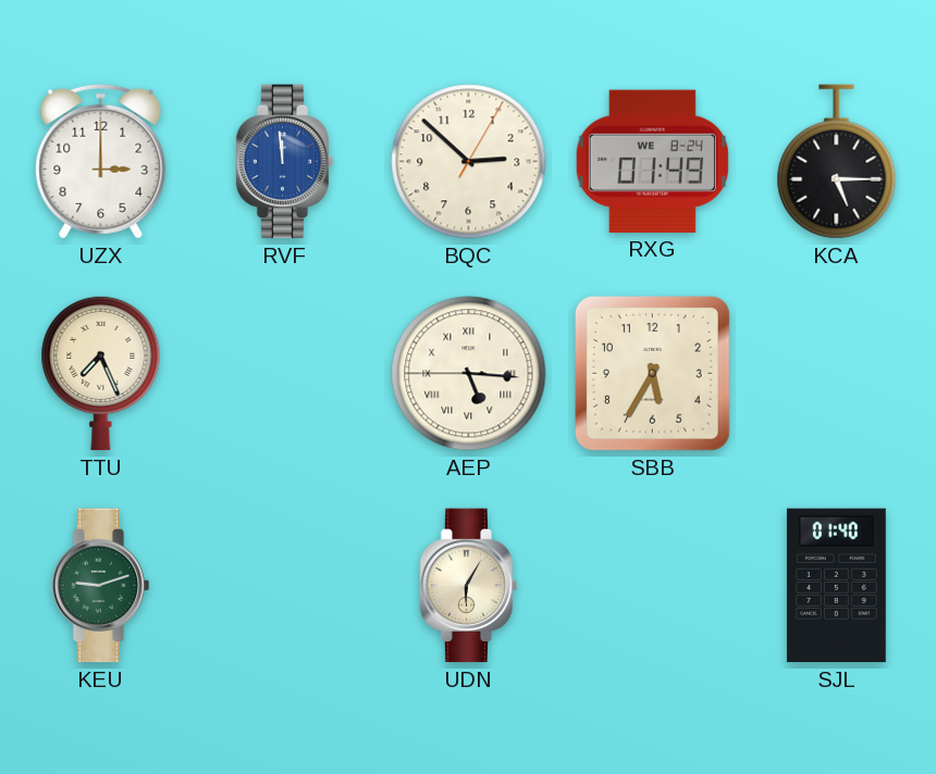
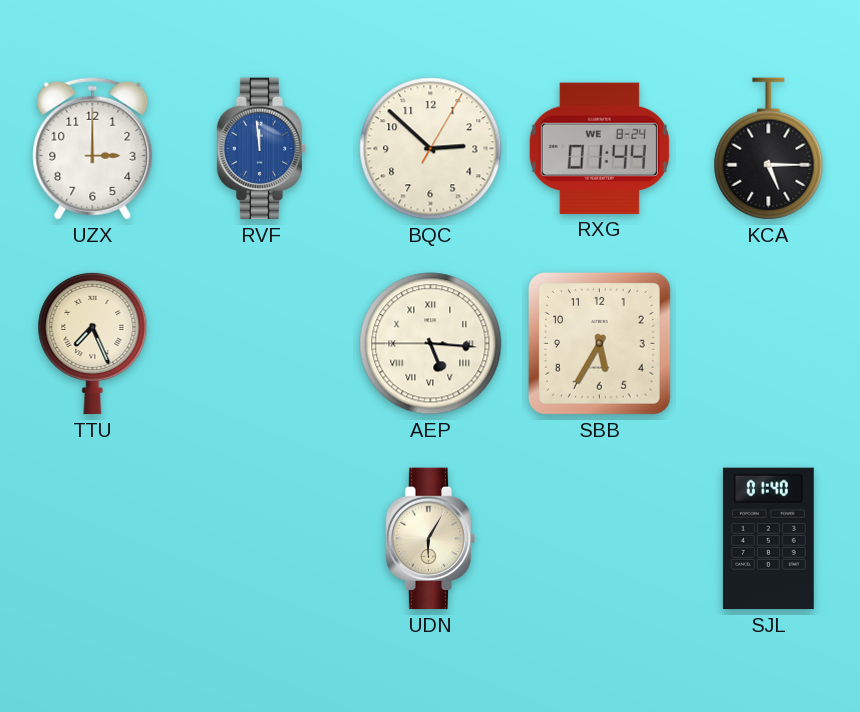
RXG: 01:49 -> 01:44 (599, 148)
KEU: 9:12 -> none (101, 586)
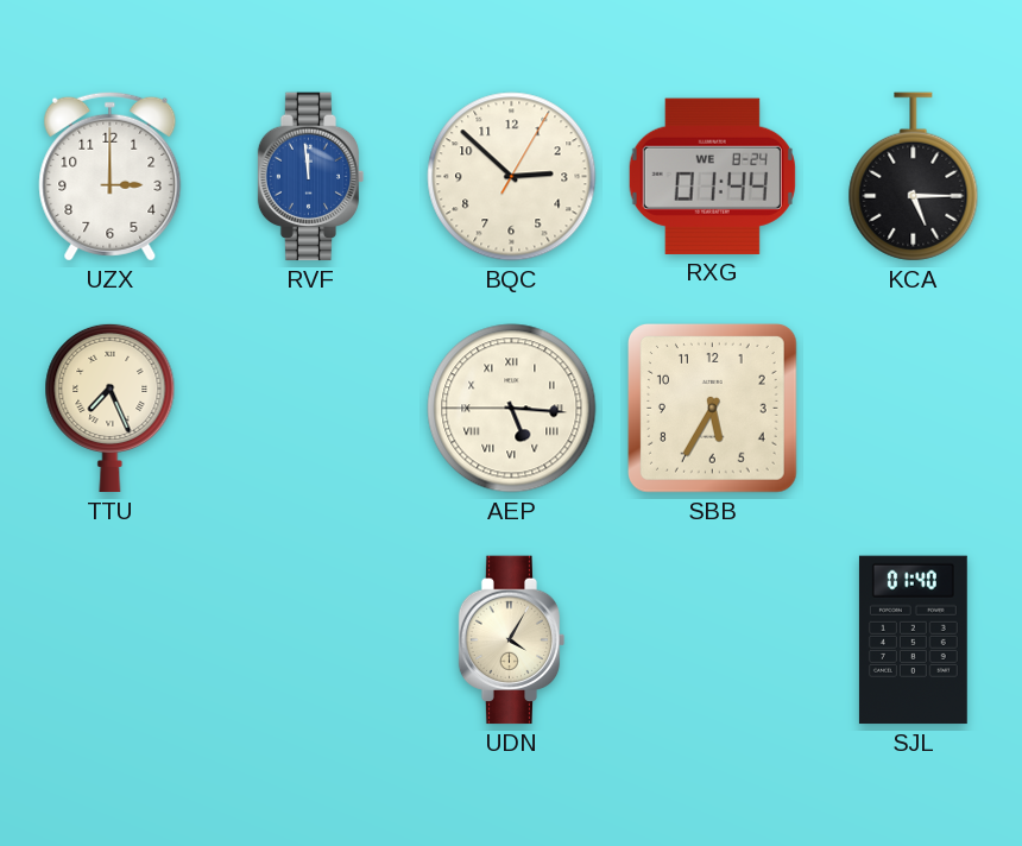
UDN: 6:05 -> 4:05 (512, 640)
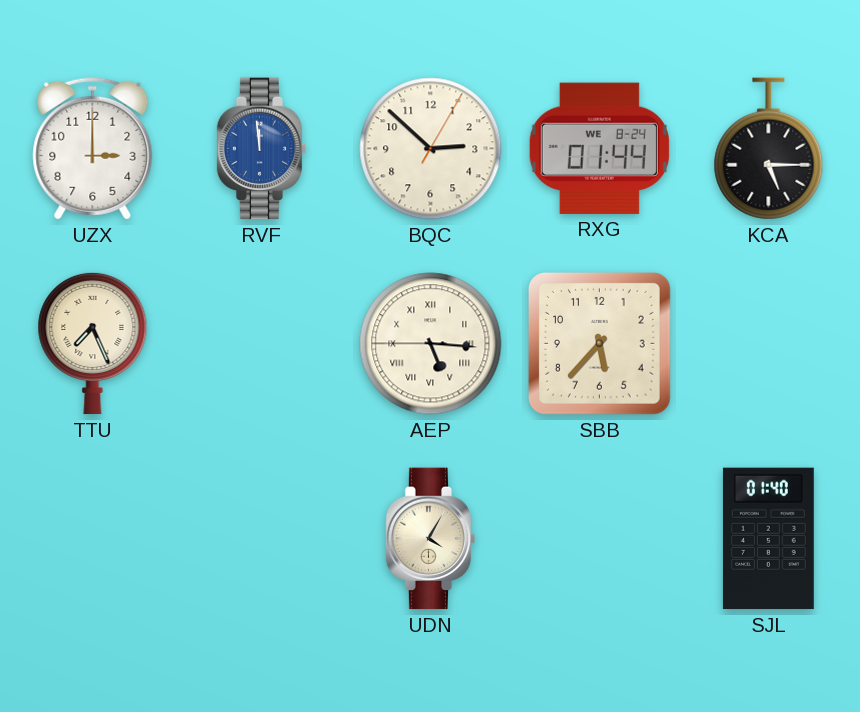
SBB: 5:35 -> 5:37 (600, 344)
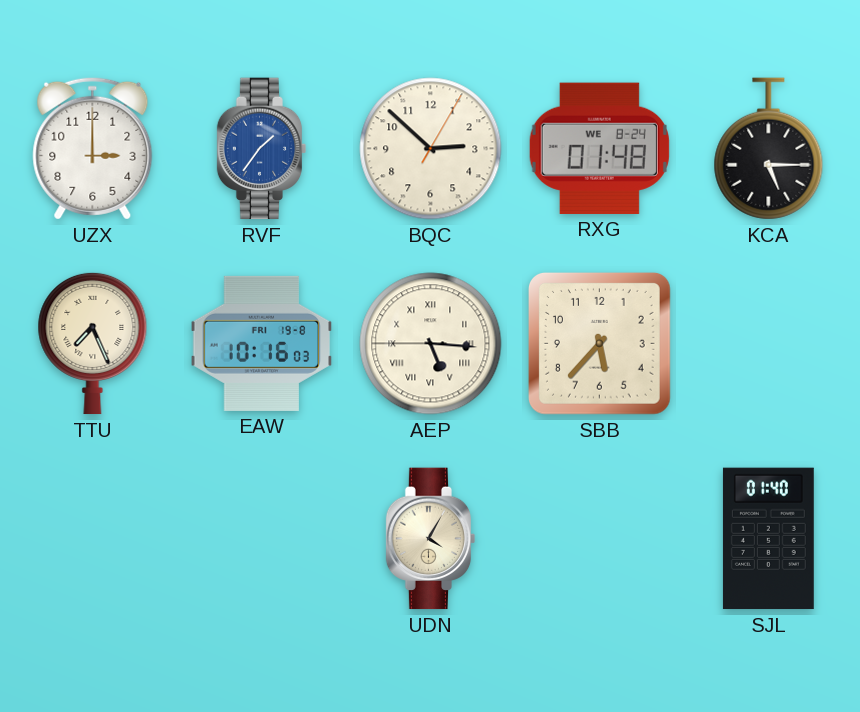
RVF: 11:59 -> 1:36 (262, 149)
RXG: 01:44 -> 01:48 (599, 148)
EAW: none -> 10:16 (262, 343)
